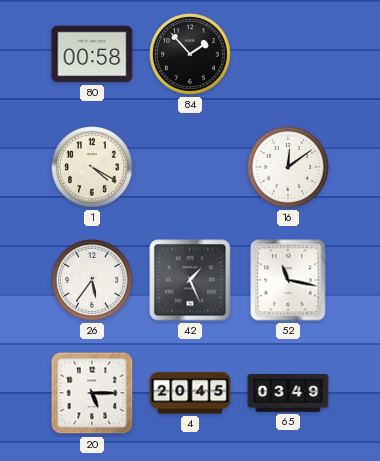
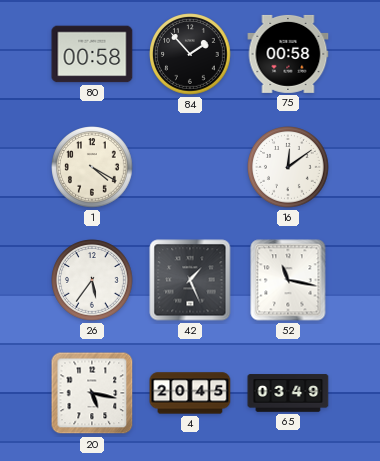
75: none -> 00:58 (288, 54)
20: 5:15 -> 5:17 (92, 393)
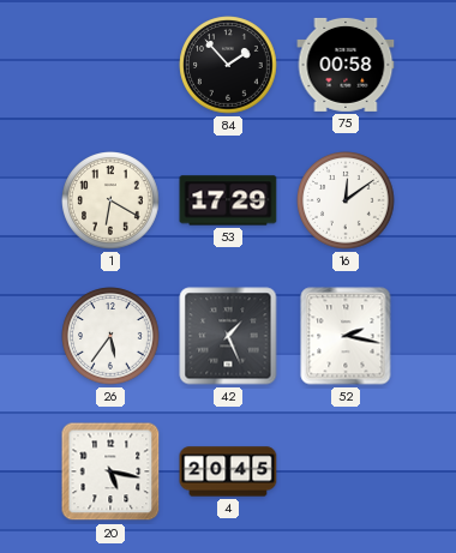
80: 00:58 -> none (92, 54)
1: 4:20 -> 6:20 (110, 200)
53: none -> 17:29 (228, 200)
52: 11:17 -> 2:17 (346, 336)
65: 03:49 -> none (288, 393)
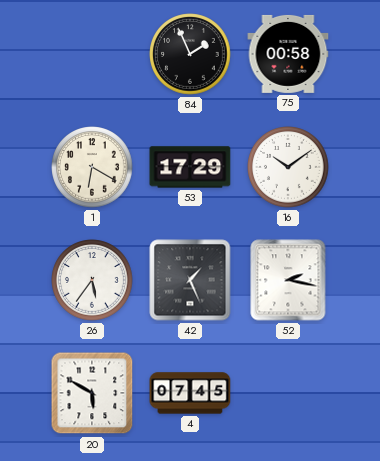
84: 1:53 -> 1:56 (190, 54)
16: 12:09 -> 10:09 (288, 167)
20: 5:17 -> 5:50 (92, 393)
4: 20:45 -> 07:45 (190, 393)
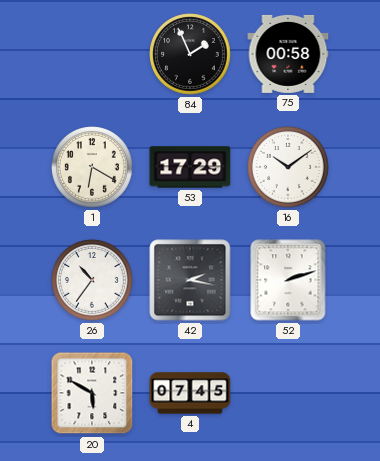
26: 5:36 -> 10:36 (92, 280)
42: 1:26 -> 2:17 (190, 280)
52: 2:17 -> 2:12 (288, 280)
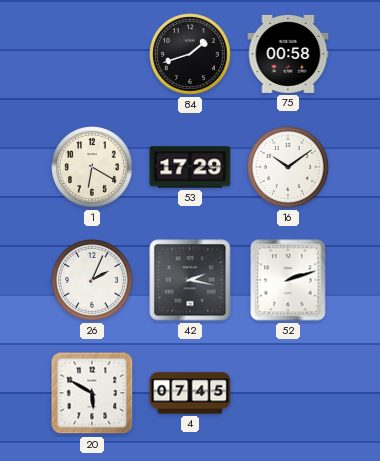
84: 1:56 -> 1:42 (190, 54)
26: 10:36 -> 2:04 (92, 280)
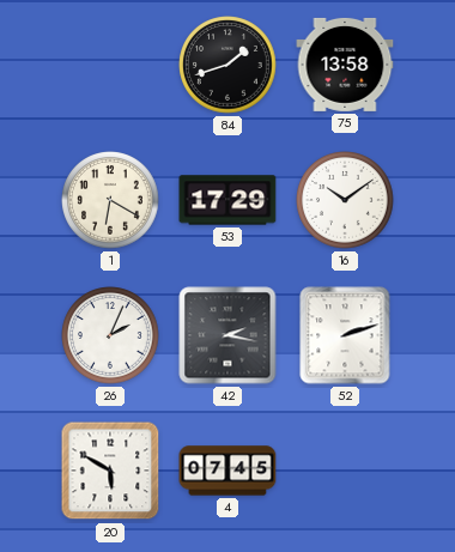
75: 00:58 -> 13:58 (345, 65)
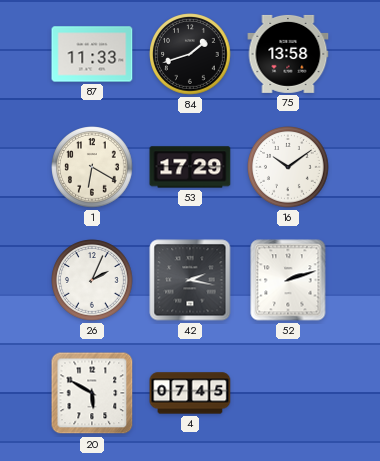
87: none -> 11:33 (92, 54)
